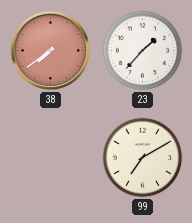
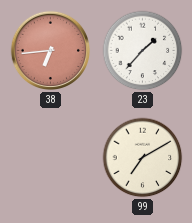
38: 7:39 -> 6:44 (51, 51)
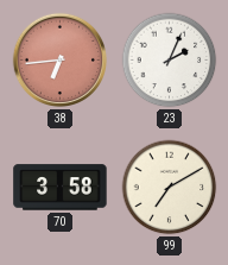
23: 1:37 -> 2:04 (170, 61)
70: none -> 3:58 (61, 188)
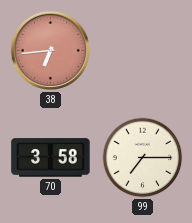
23: 2:04 -> none (170, 61)
99: 7:10 -> 7:15 (143, 158)
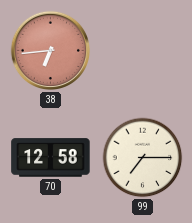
70: 3:58 -> 12:58 (51, 158)
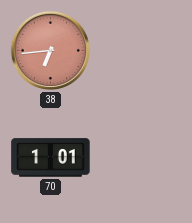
70: 12:58 -> 1:01 (51, 158)
99: 7:15 -> none (143, 158)
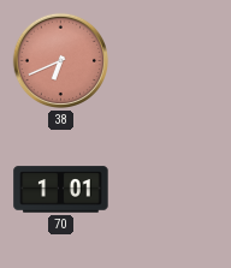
38: 6:44 -> 6:41 (61, 61)
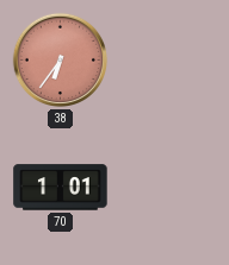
38: 6:41 -> 6:36 (61, 61)
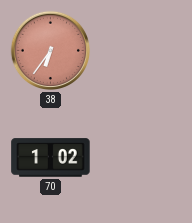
70: 1:01 -> 1:02 (51, 158)
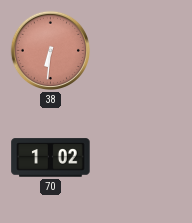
38: 6:36 -> 6:31 (51, 51)
